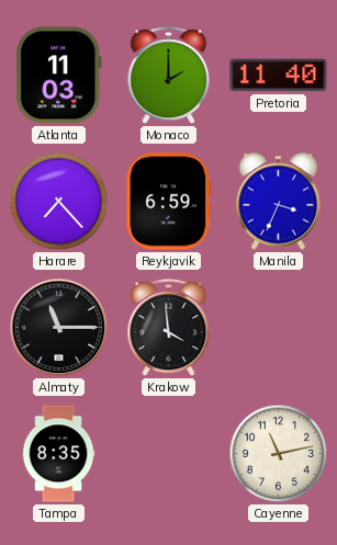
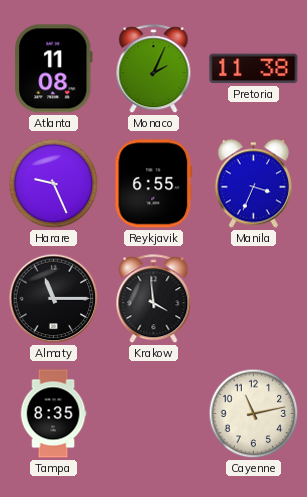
Atlanta: 11:03 -> 11:08 (53, 69)
Monaco: 2:00 -> 2:04 (154, 69)
Pretoria: 11:40 -> 11:38 (254, 69)
Harare: 7:23 -> 9:26 (54, 184)
Reykjavik: 6:59 -> 6:55 (154, 184)
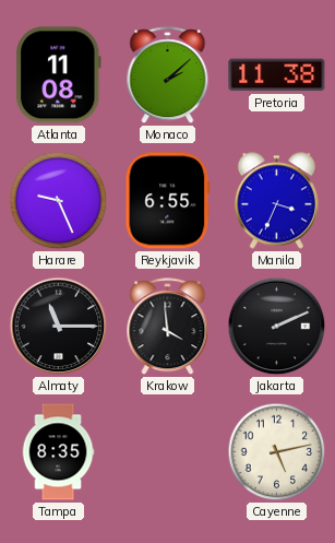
Monaco: 2:04 -> 2:08 (168, 75)
Jakarta: none -> 2:11 (277, 327)
Cayenne: 11:13 -> 5:13 (277, 452)
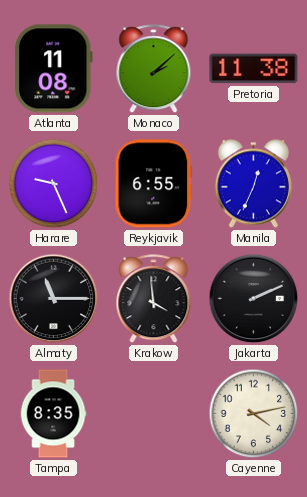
Manila: 3:34 -> 12:34 (253, 184)
Cayenne: 5:13 -> 4:13 (254, 414)
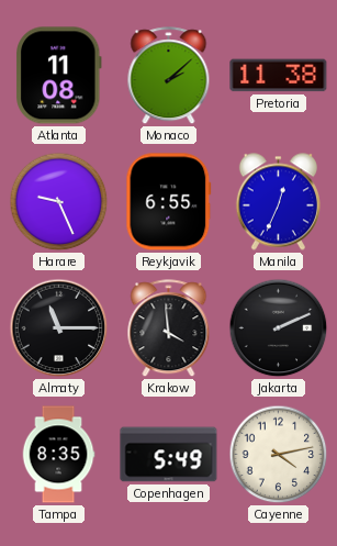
Copenhagen: none -> 5:49 (169, 455)
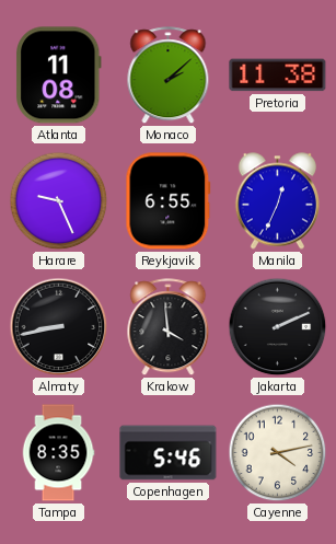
Almaty: 11:15 -> 8:43 (59, 327)
Copenhagen: 5:49 -> 5:46 (169, 453)
